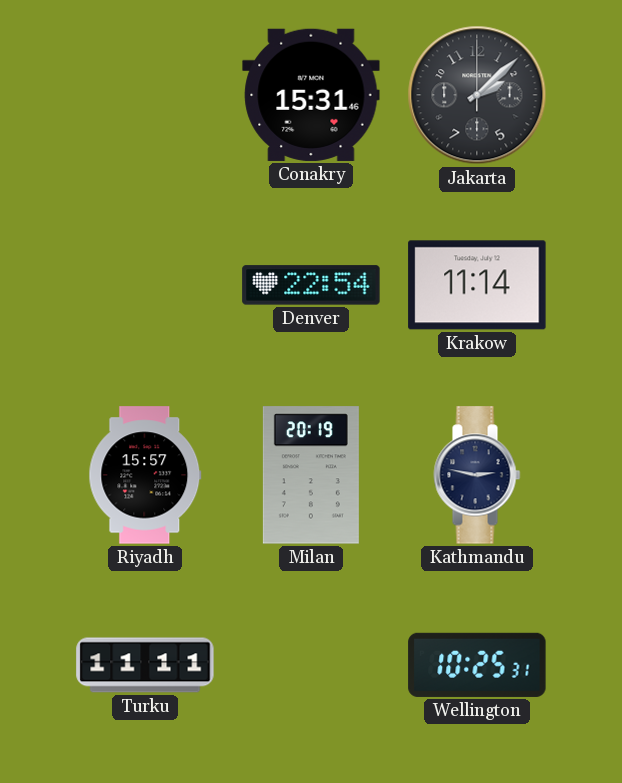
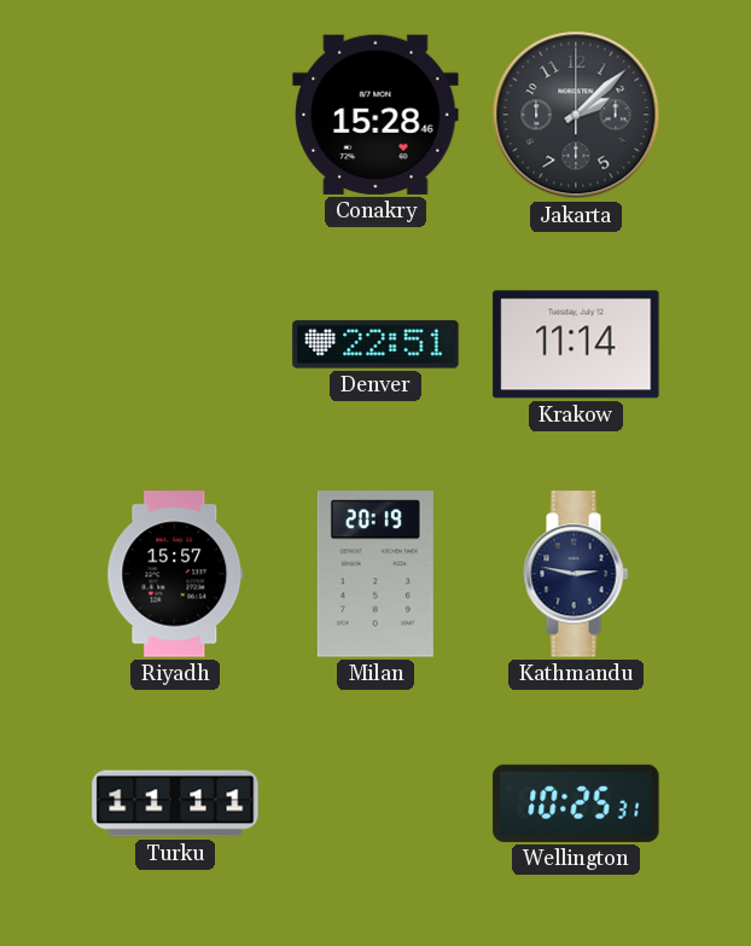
Conakry: 15:31 -> 15:28 (375, 115)
Denver: 22:54 -> 22:51 (375, 344)
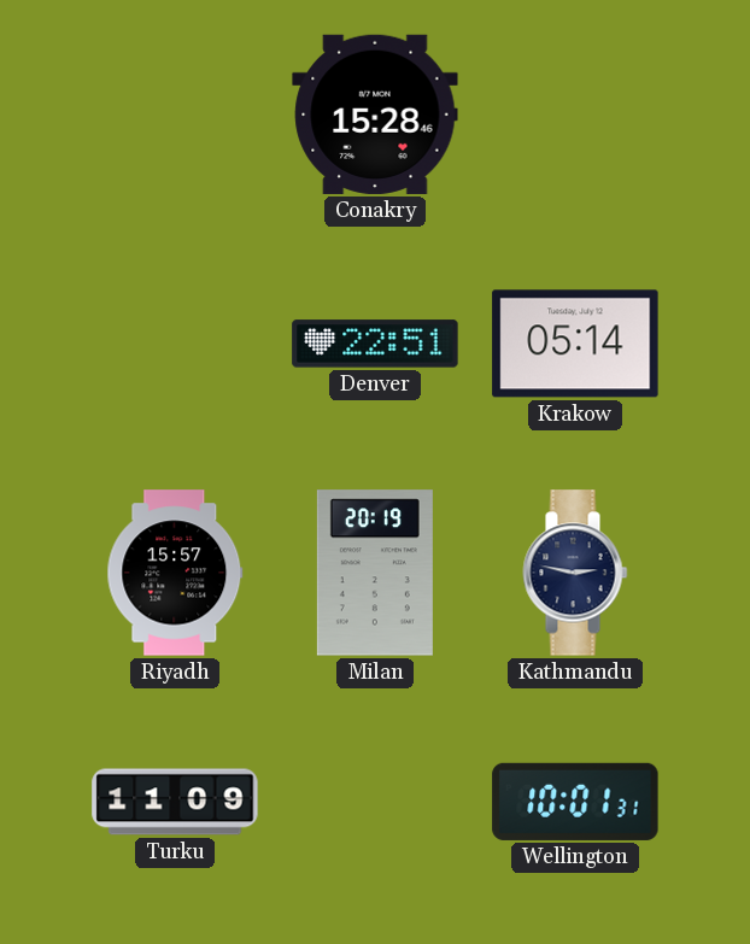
Jakarta: 2:08 -> none (576, 115)
Krakow: 11:14 -> 05:14 (575, 344)
Turku: 11:11 -> 11:09 (175, 802)
Wellington: 10:25 -> 10:01 (575, 802)
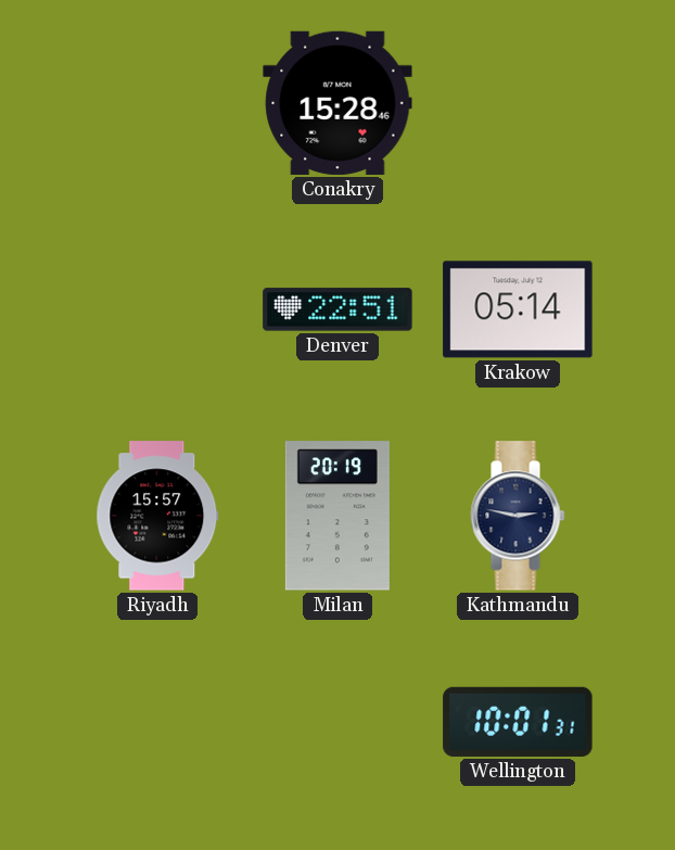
Turku: 11:09 -> none (175, 802)
